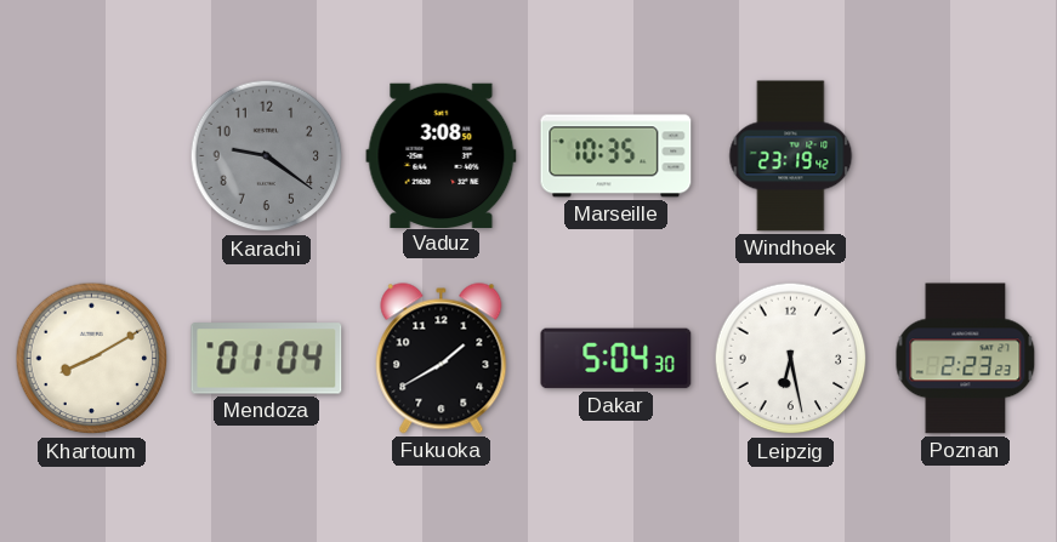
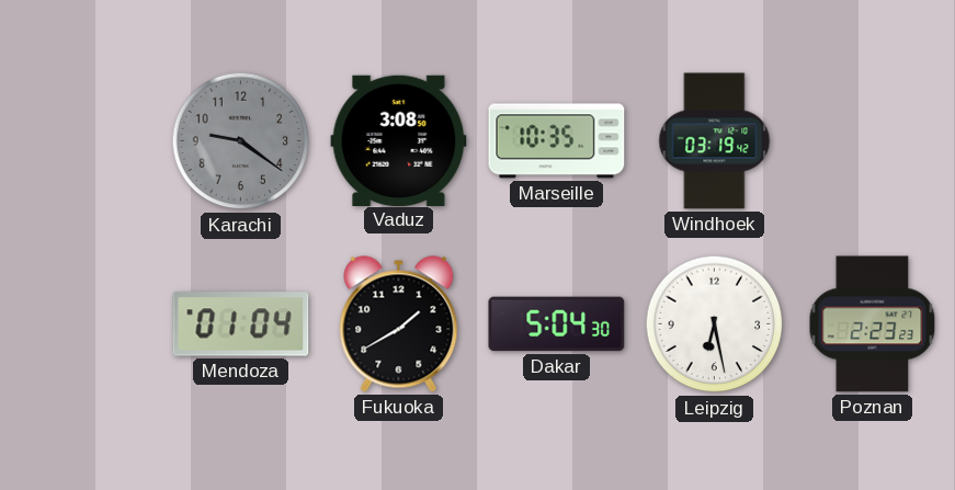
Windhoek: 23:19 -> 03:19 (715, 141)
Khartoum: 8:10 -> none (92, 359)
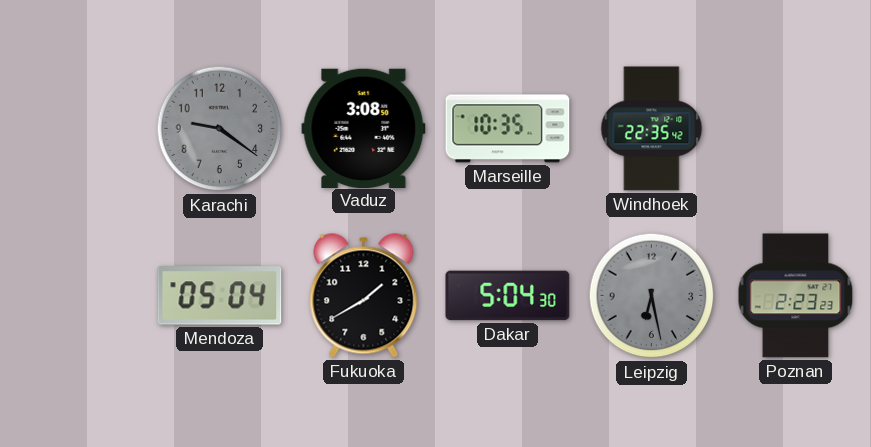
Windhoek: 03:19 -> 22:35 (652, 129)
Mendoza: 01:04 -> 05:04 (220, 296)
Leipzig dial: white -> grey (652, 296)
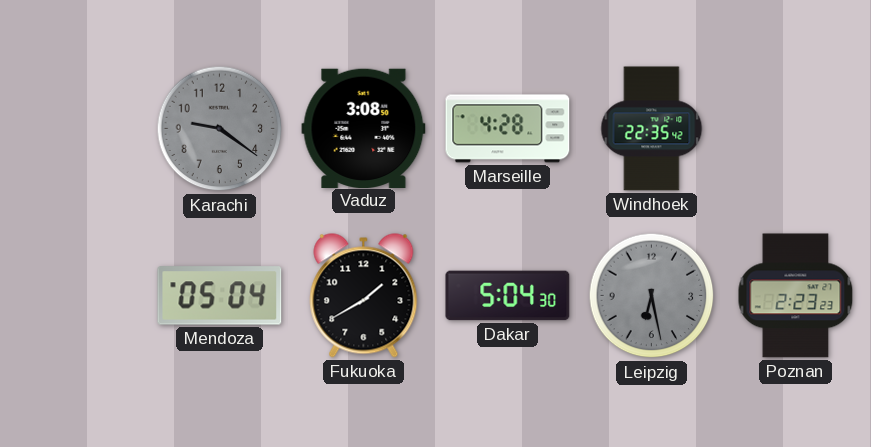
Marseille: 10:35 -> 4:28 (508, 129)
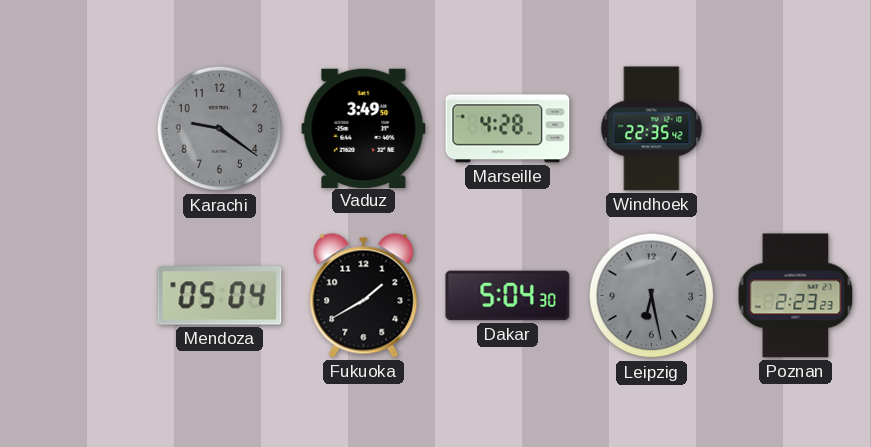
Vaduz: 3:08 -> 3:49 (364, 128)
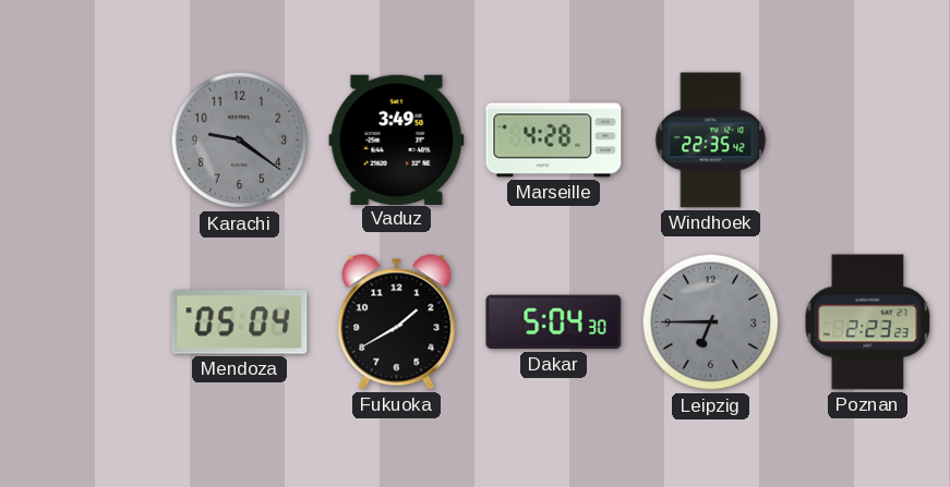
Leipzig: 6:28 -> 6:45 (711, 322)
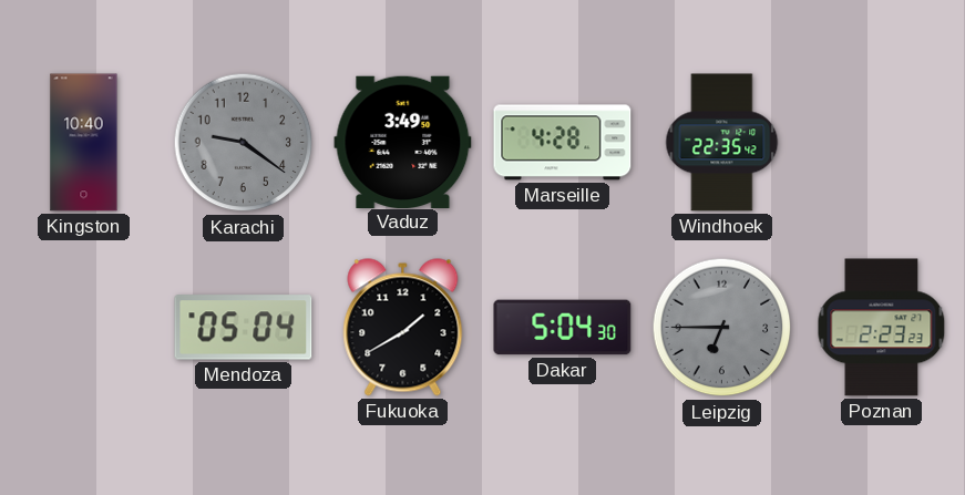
Kingston: none -> 10:40 (84, 143)
